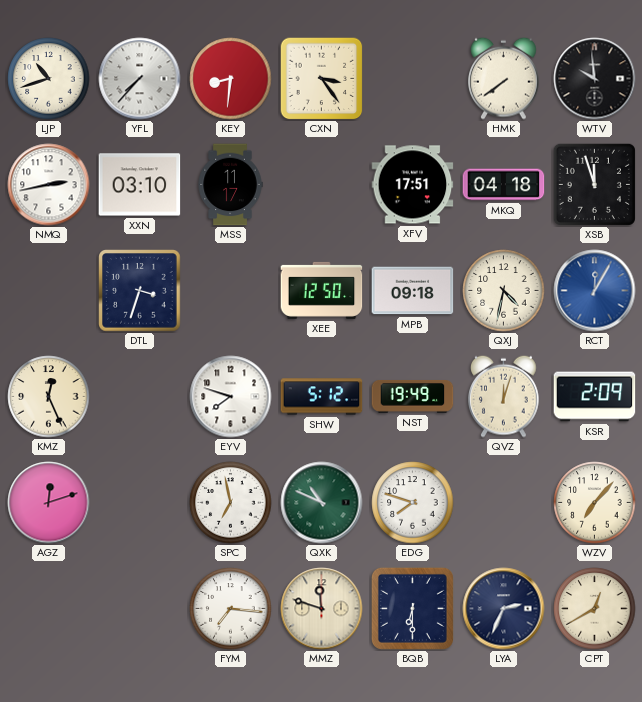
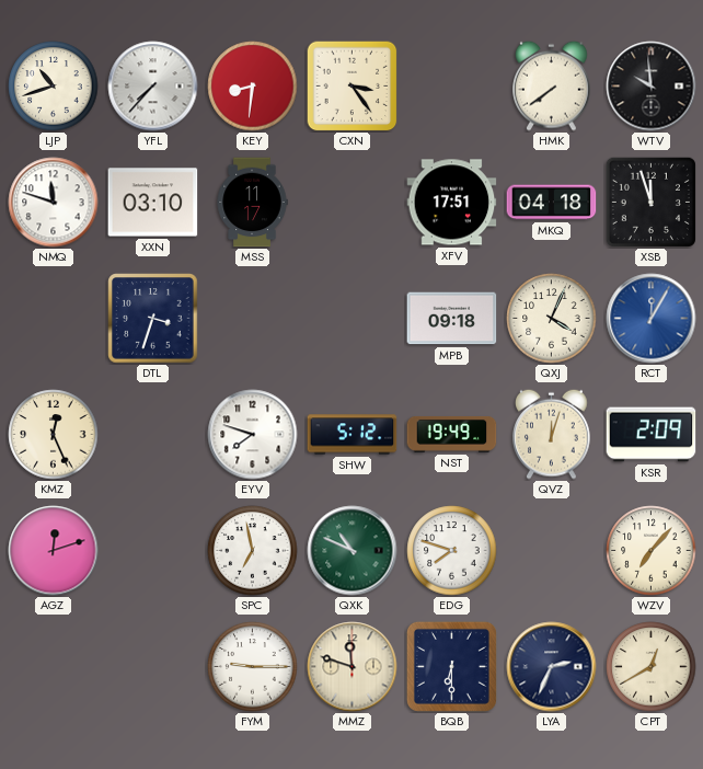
NMQ: 2:43 -> 11:48 (54, 203)
XEE: 12:50 -> none (322, 290)
QXJ: 4:32 -> 4:04 (552, 319)
FYM: 7:16 -> 9:15 (253, 667)
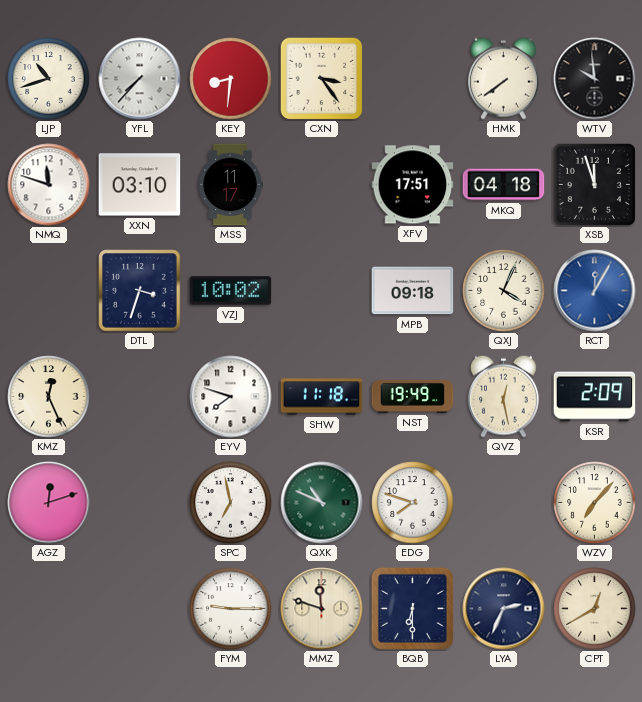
VZJ: none -> 10:02 (231, 291)
SHW: 5:12 -> 11:18 (322, 397)
QVZ: 12:03 -> 12:28 (504, 396)
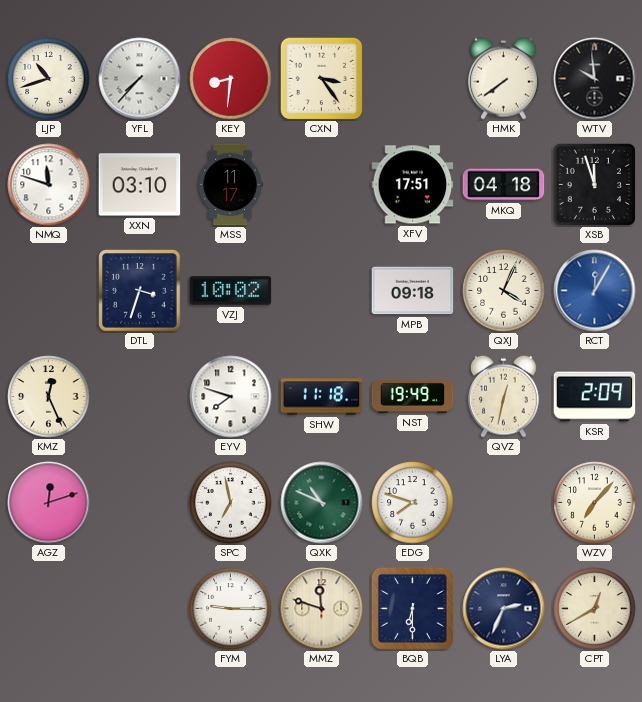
QVZ: 12:28 -> 12:32 (504, 396)
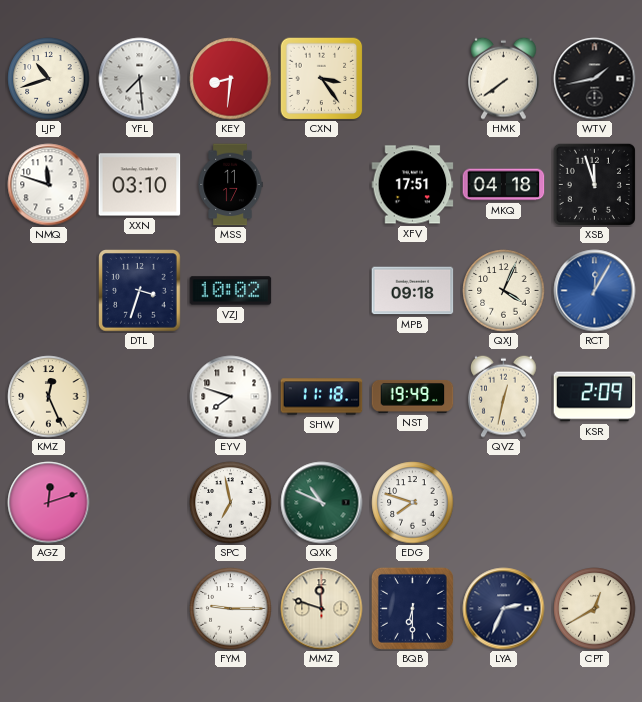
YFL: 7:37 -> 7:29 (140, 79)
WTV: 9:59 -> 1:43 (595, 79)
WZV: 7:07 -> none (595, 503)
